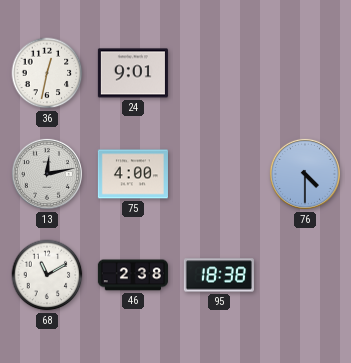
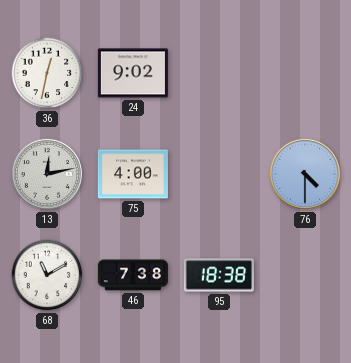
24: 9:01 -> 9:02 (133, 73)
46: 2:38 -> 7:38 (133, 275)
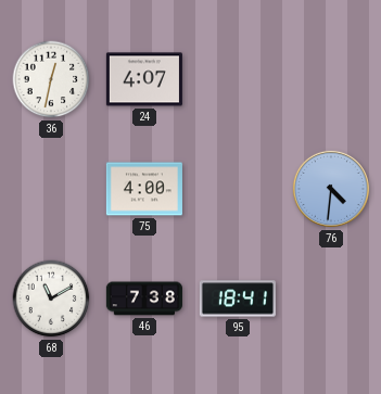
24: 9:02 -> 4:07 (144, 79)
13: 12:13 -> none (47, 174)
76: 4:30 -> 4:31 (331, 189)
95: 18:38 -> 18:41 (238, 298)
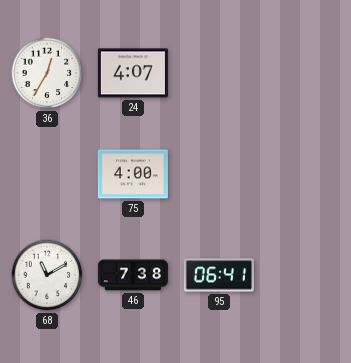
36: 12:32 -> 12:35 (47, 73)
76: 4:31 -> none (331, 189)
95: 18:41 -> 06:41 (219, 275)
